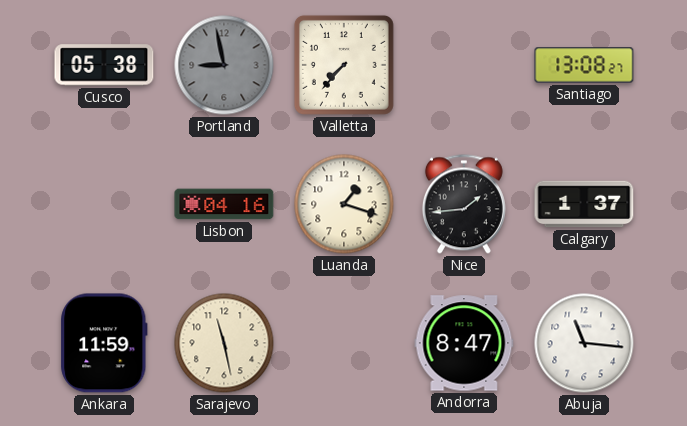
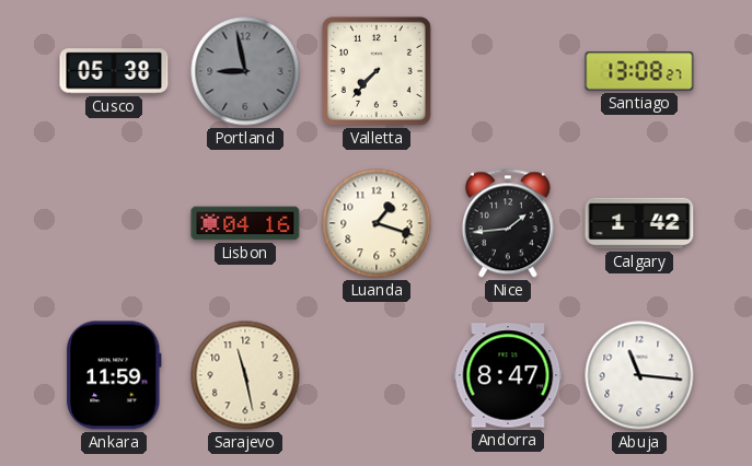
Calgary: 1:37 -> 1:42 (639, 223)
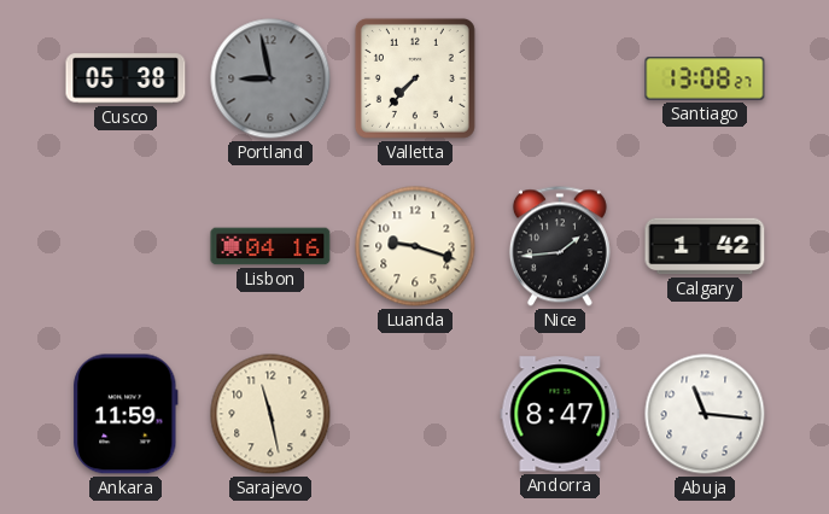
Luanda: 1:18 -> 9:18 (415, 246)
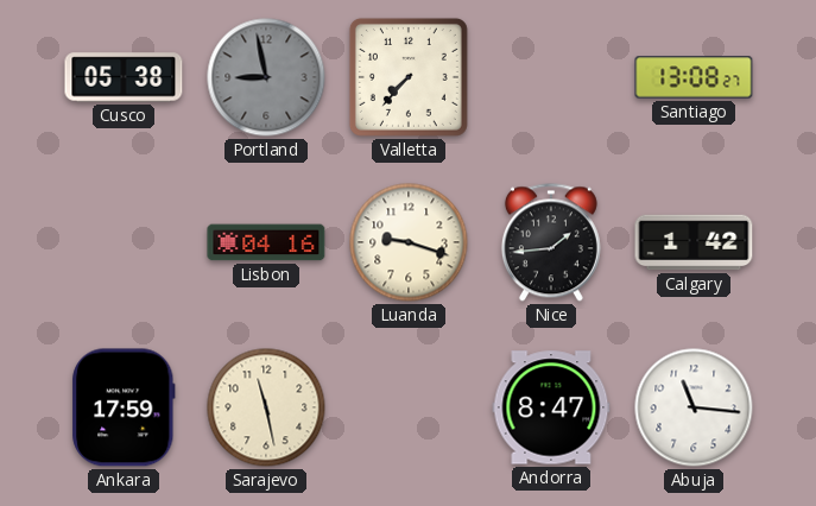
Ankara: 11:59 -> 17:59 (124, 407)
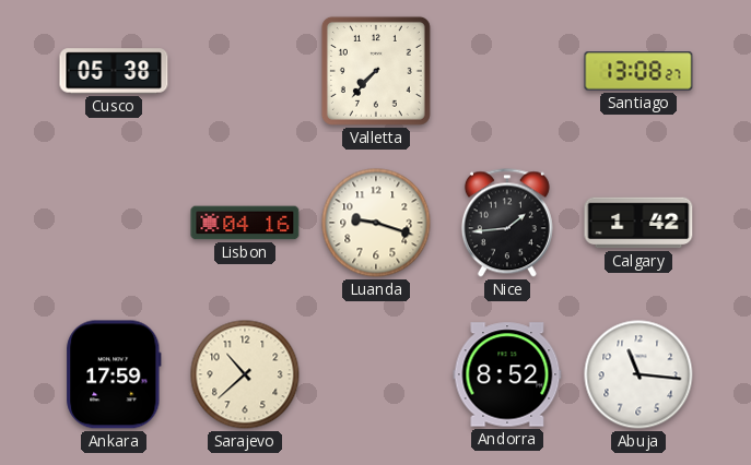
Portland: 8:58 -> none (266, 77)
Sarajevo: 11:28 -> 10:38 (245, 374)
Andorra: 8:47 -> 8:52 (507, 374)
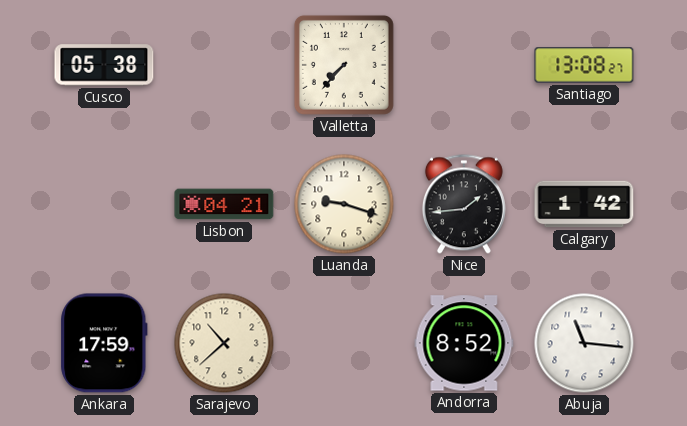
Lisbon: 04:16 -> 04:21 (224, 204)
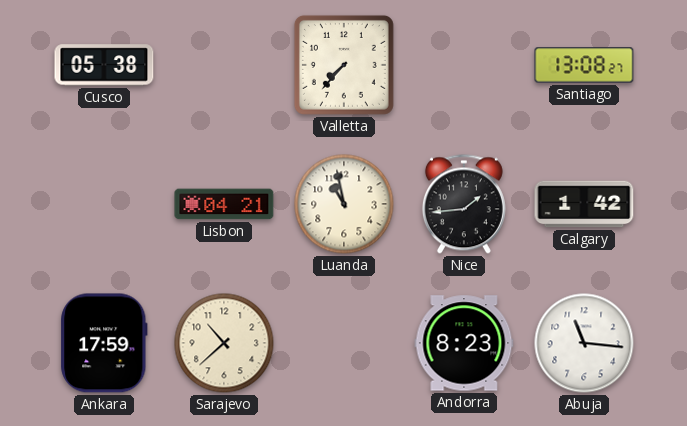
Luanda: 9:18 -> 10:58 (344, 204)
Andorra: 8:52 -> 8:23 (464, 343)
